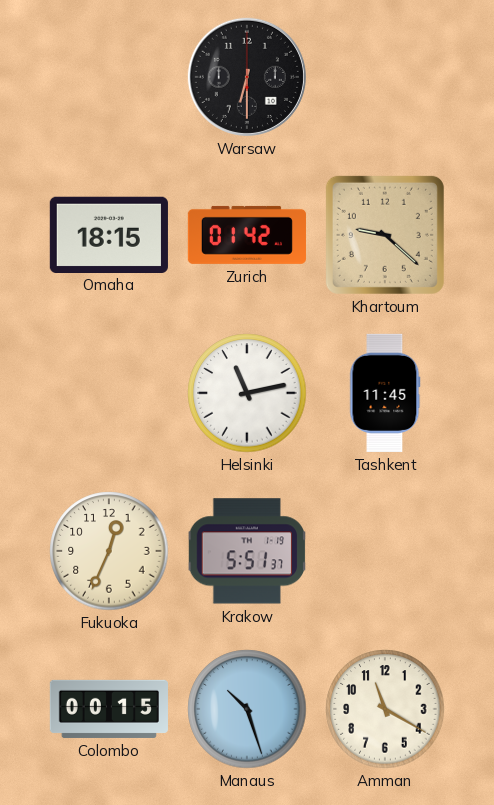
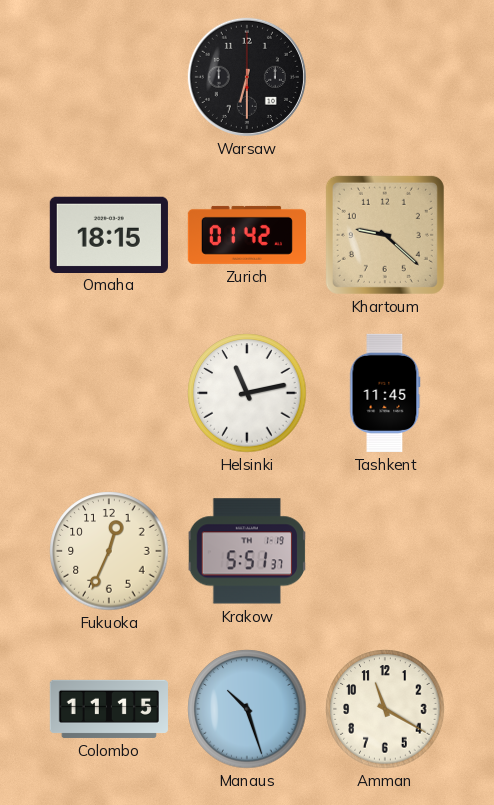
Colombo: 00:15 -> 11:15 (109, 709)
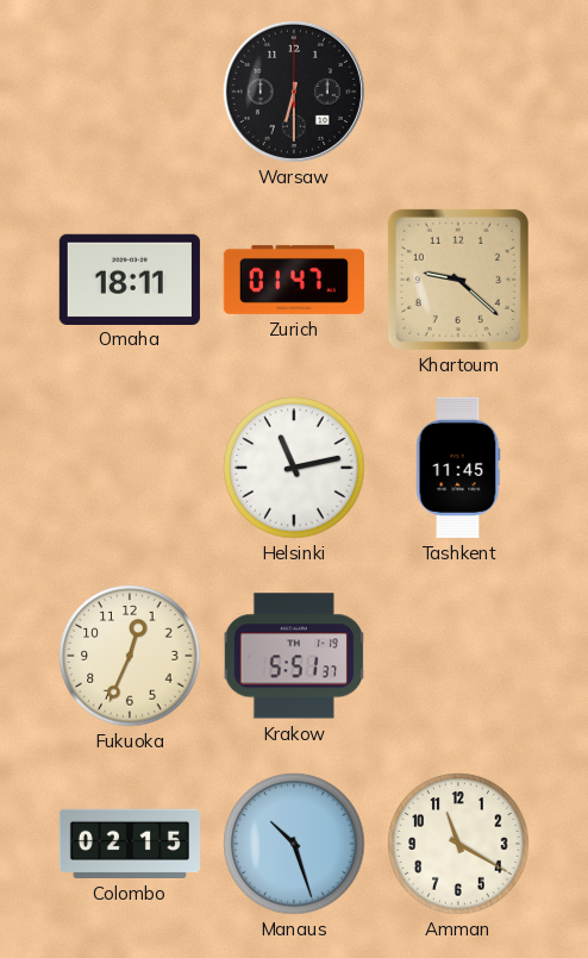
Omaha: 18:15 -> 18:11 (130, 278)
Zurich: 01:42 -> 01:47 (294, 280)
Colombo: 11:15 -> 02:15 (130, 844)
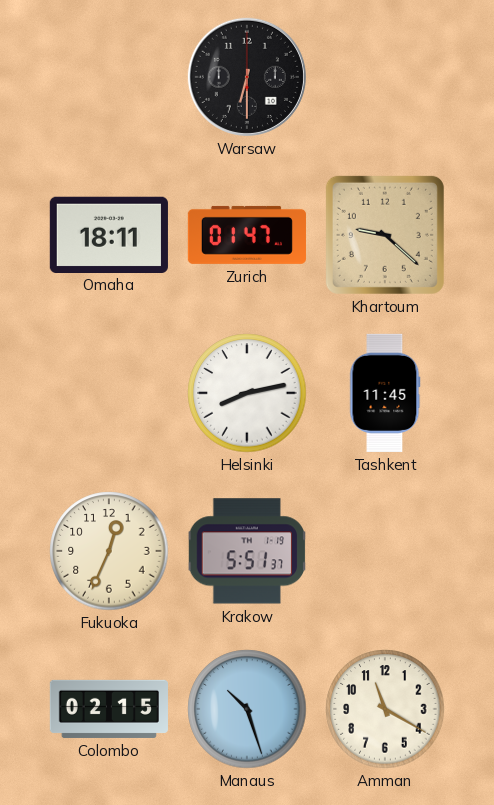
Helsinki: 11:13 -> 8:13 (247, 393)
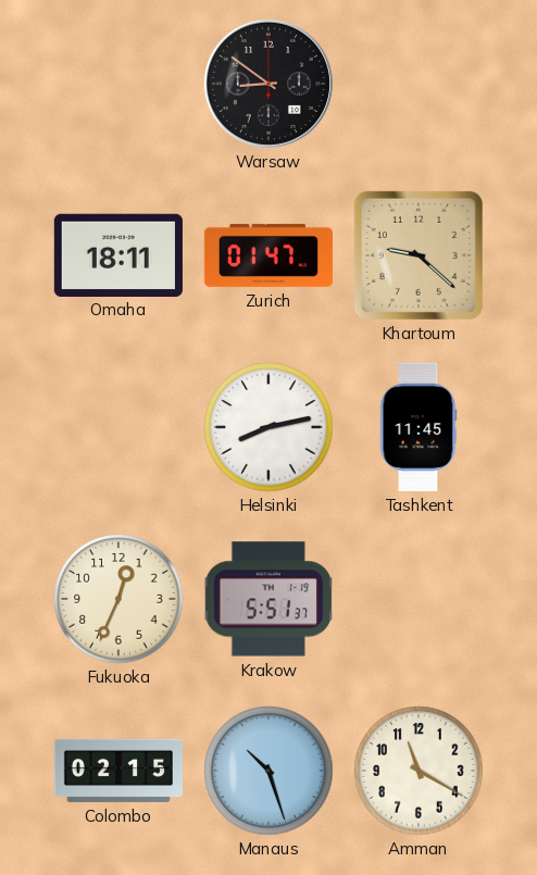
Warsaw: 6:30 -> 8:51 (268, 84)
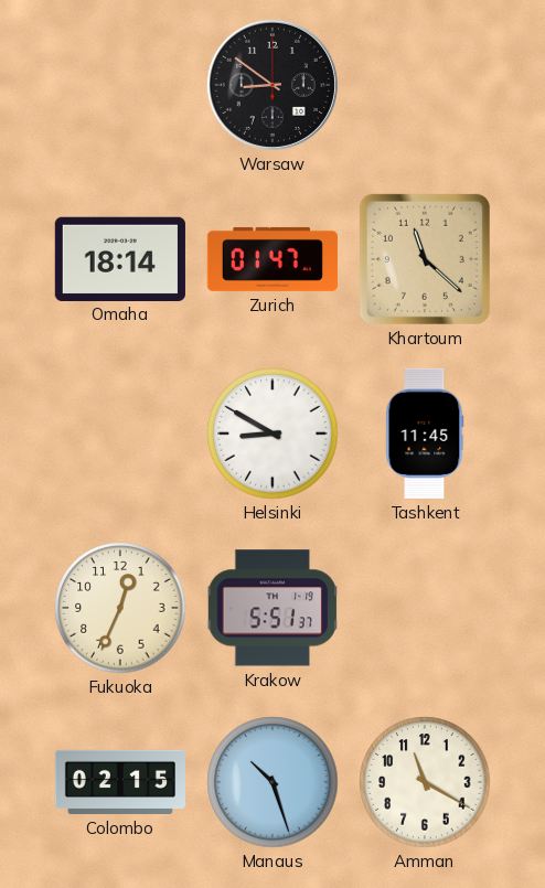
Omaha: 18:11 -> 18:14 (120, 258)
Khartoum: 9:22 -> 11:22 (425, 259)
Helsinki: 8:13 -> 8:50 (272, 434)
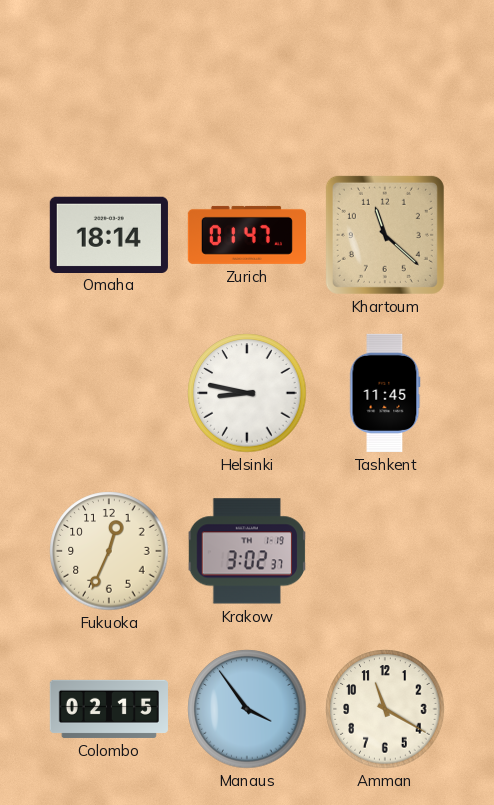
Warsaw: 8:51 -> none (272, 85)
Helsinki: 8:50 -> 8:47 (247, 393)
Krakow: 5:51 -> 3:02 (247, 551)
Manaus: 10:27 -> 3:54 (247, 709)
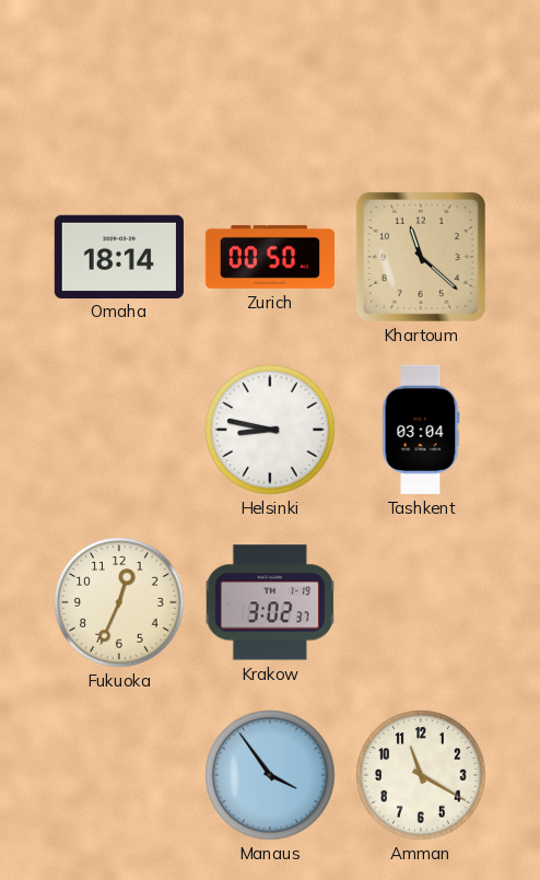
Zurich: 01:47 -> 00:50 (270, 257)
Tashkent: 11:45 -> 03:04 (421, 430)
Colombo: 02:15 -> none (109, 709)
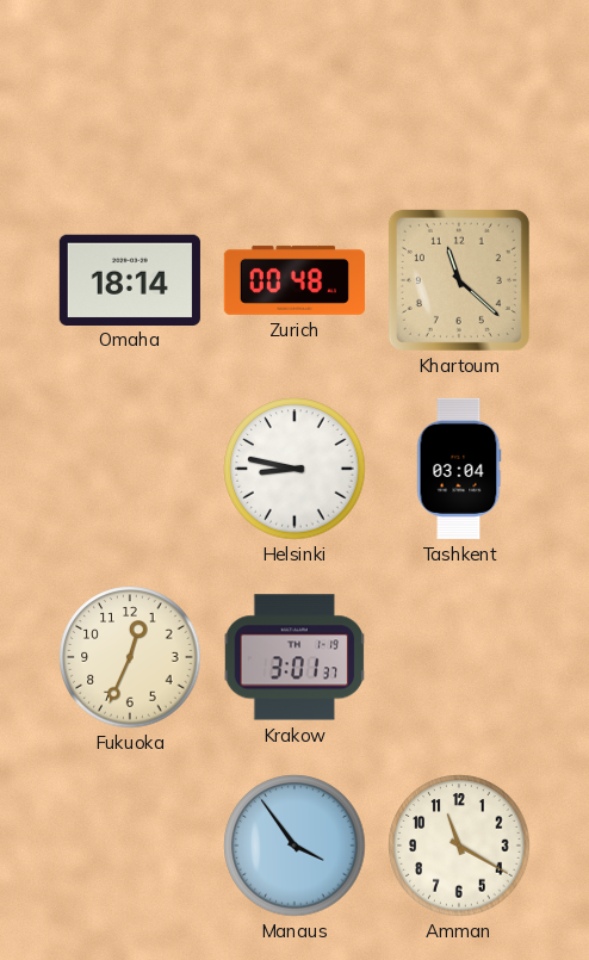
Zurich: 00:50 -> 00:48 (294, 280)
Krakow: 3:02 -> 3:01 (294, 657)
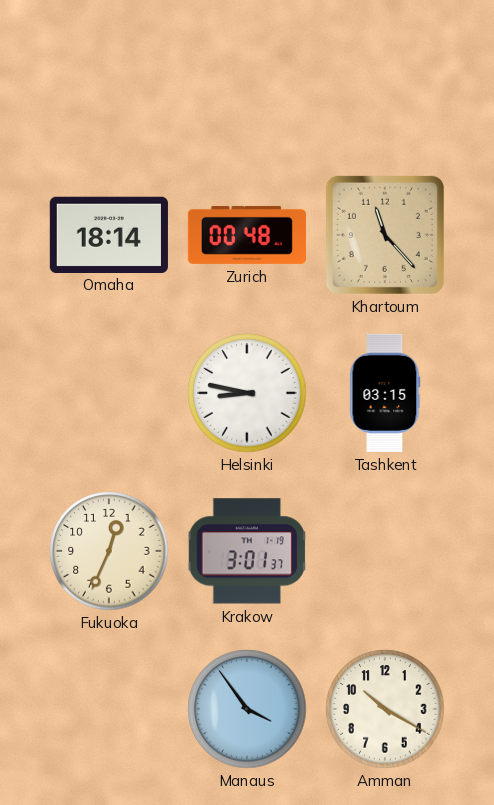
Khartoum: 11:22 -> 11:23 (385, 235)
Tashkent: 03:04 -> 03:15 (385, 393)
Amman: 11:20 -> 10:20 (385, 709)
